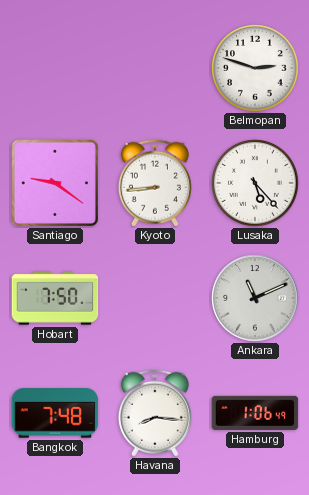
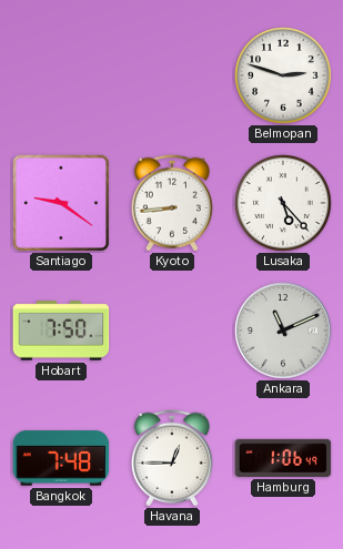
Havana: 8:16 -> 12:45 (172, 458)
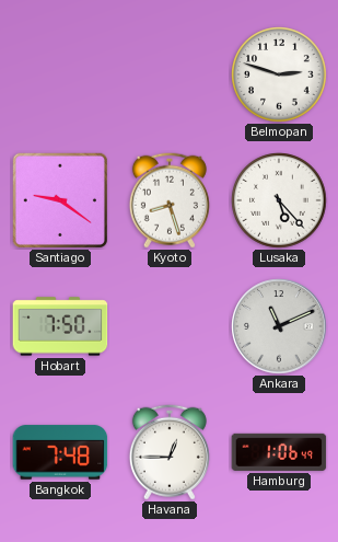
Kyoto: 8:44 -> 8:27 (170, 200)
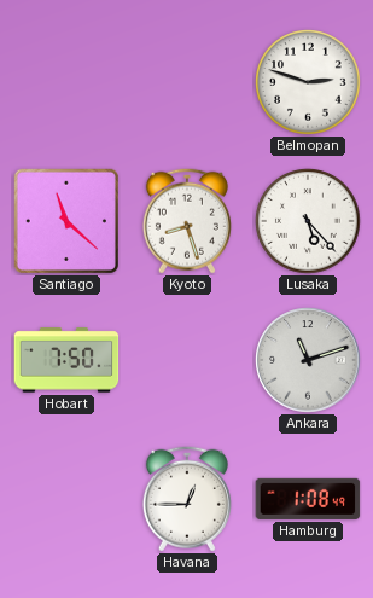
Santiago: 9:21 -> 11:22 (66, 221)
Ankara: 11:11 -> 11:12 (308, 360)
Bangkok: 7:48 -> none (60, 452)
Hamburg: 1:06 -> 1:08 (308, 499)
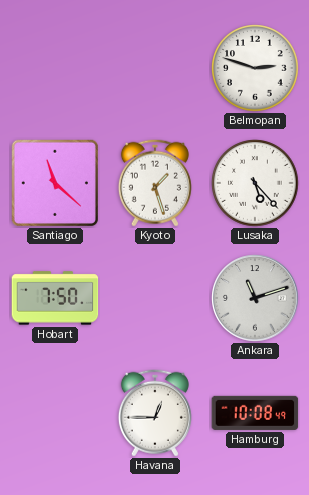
Kyoto: 8:27 -> 1:27 (155, 183)
Hamburg: 1:08 -> 10:08 (255, 413)
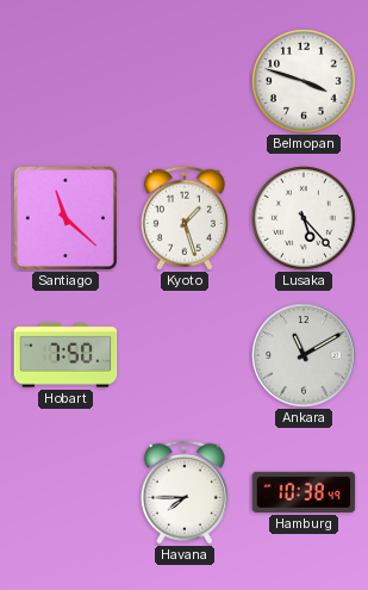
Belmopan: 2:48 -> 3:48 (304, 81)
Ankara: 11:12 -> 11:10 (304, 355)
Havana: 12:45 -> 7:45 (185, 492)
Hamburg: 10:08 -> 10:38 (304, 492)
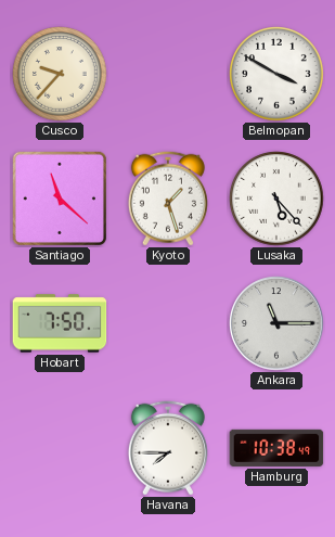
Cusco: none -> 9:37 (60, 74)
Belmopan: 3:48 -> 3:50 (276, 74)
Ankara: 11:10 -> 11:15 (276, 323)
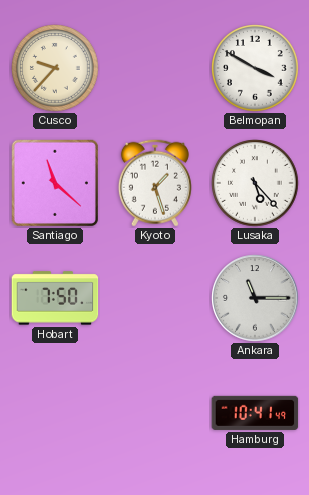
Havana: 7:45 -> none (168, 448)
Hamburg: 10:38 -> 10:41 (255, 413)
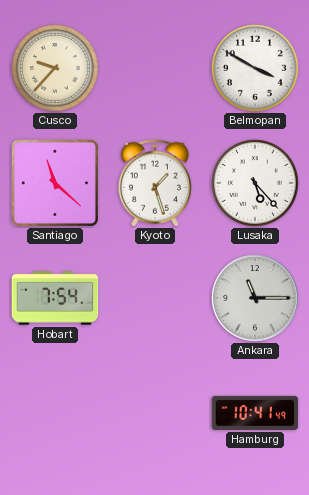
Hobart: 7:50 -> 7:54 (55, 298)
